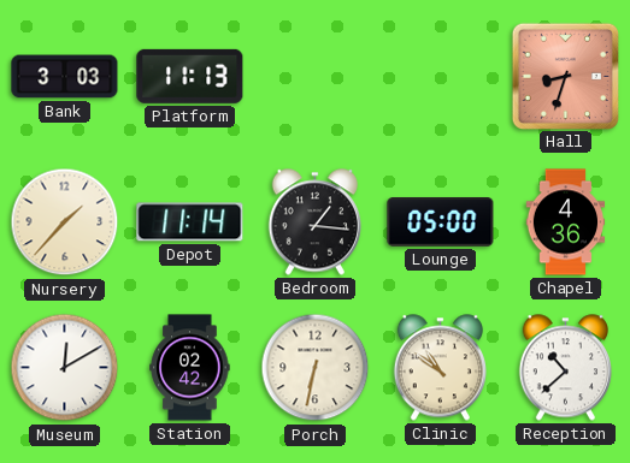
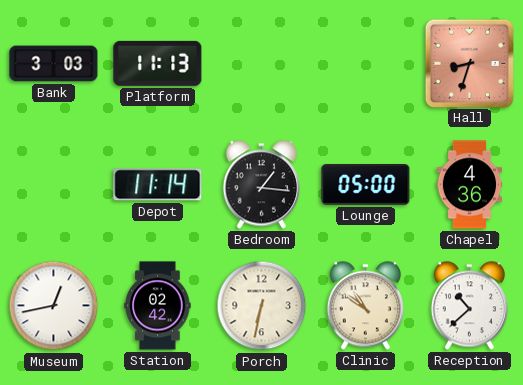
Nursery: 1:37 -> none (65, 222)
Museum: 12:10 -> 12:43 (54, 306)
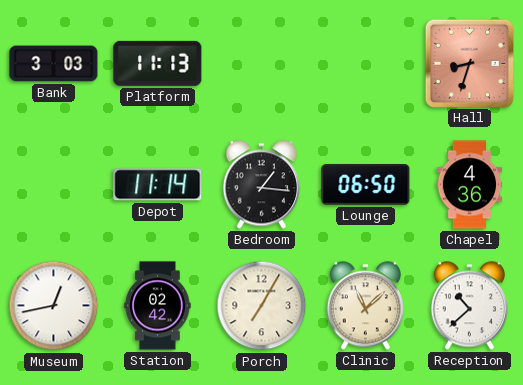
Lounge: 05:00 -> 06:50 (366, 185)
Porch: 6:32 -> 7:05 (262, 306)
Clinic: 10:51 -> 11:08 (365, 306)
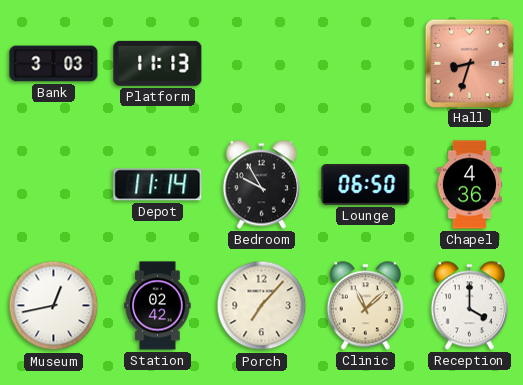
Bedroom: 1:16 -> 9:55 (261, 185)
Porch: 7:05 -> 7:07 (262, 306)
Reception: 10:38 -> 4:00 (469, 306)
